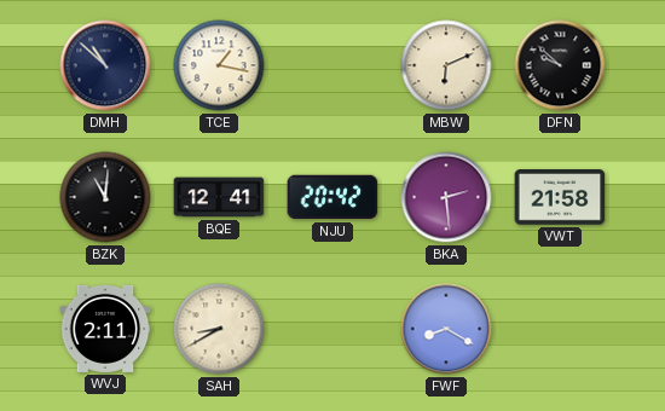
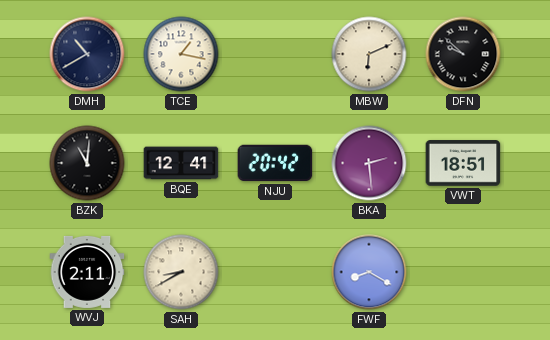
DMH: 10:52 -> 10:40 (87, 54)
VWT: 21:58 -> 18:51 (463, 163)
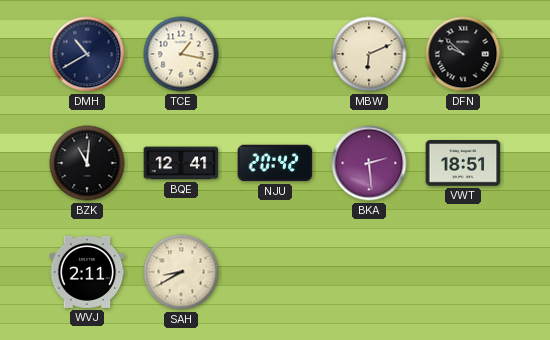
FWF: 8:20 -> none (369, 272)
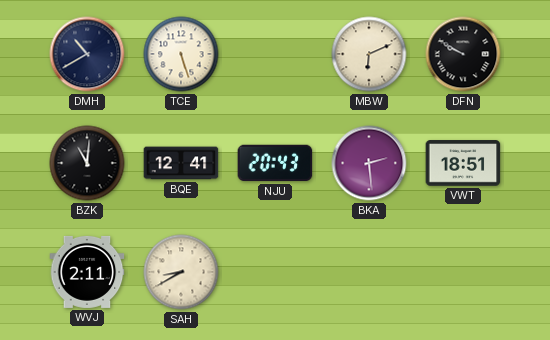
TCE: 1:17 -> 5:27 (181, 54)
DFN: 9:52 -> 9:50 (463, 54)
NJU: 20:42 -> 20:43 (275, 163)
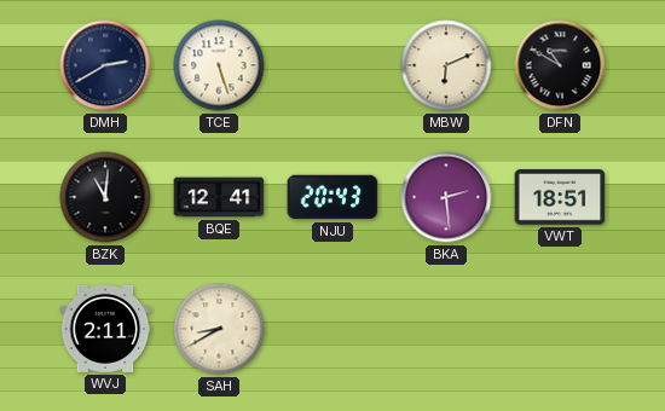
DMH: 10:40 -> 2:40 (105, 65)
DFN: 9:50 -> 10:50 (560, 65)
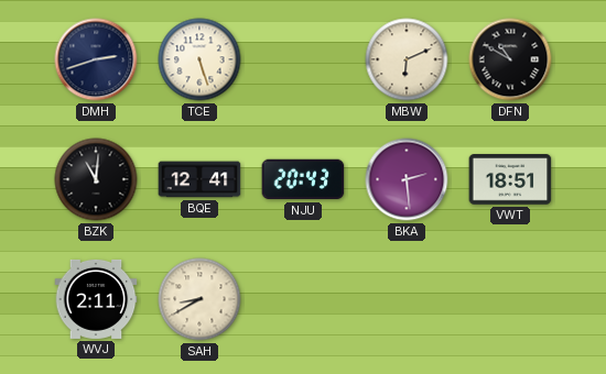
DMH: 2:40 -> 2:42 (96, 59)
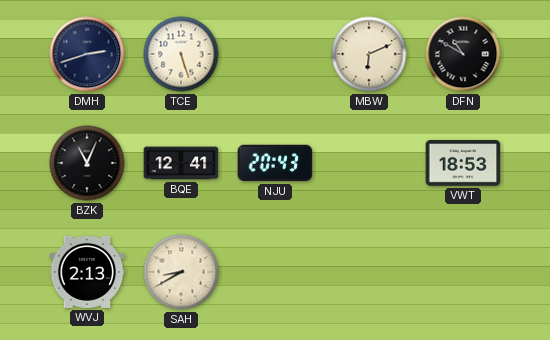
BZK: 11:01 -> 11:04 (87, 163)
BKA: 2:29 -> none (407, 179)
VWT: 18:51 -> 18:53 (463, 163)
WVJ: 2:11 -> 2:13 (87, 272)
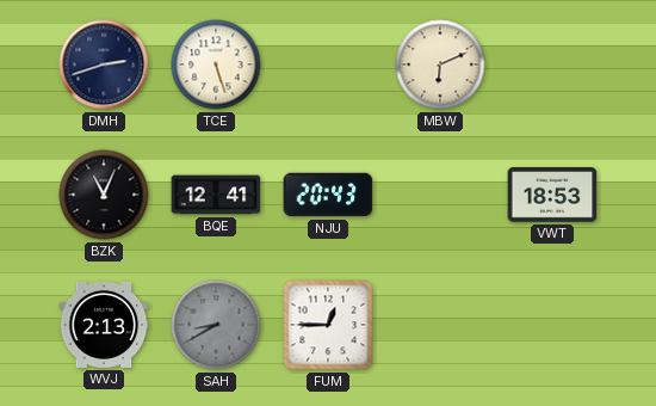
DFN: 10:50 -> none (463, 54)
SAH dial: cream -> grey (216, 325)
FUM: none -> 12:45 (328, 325)
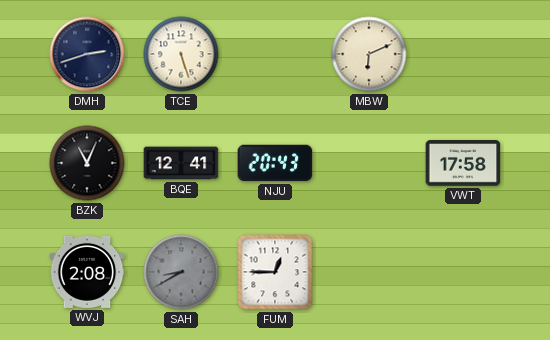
VWT: 18:53 -> 17:58 (463, 163)
WVJ: 2:13 -> 2:08 (87, 272)
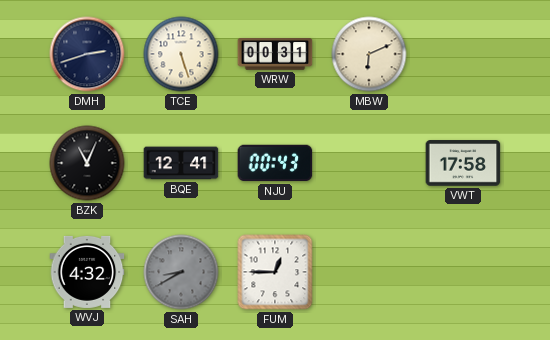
WRW: none -> 00:31 (275, 54)
NJU: 20:43 -> 00:43 (275, 163)
WVJ: 2:08 -> 4:32 (87, 272)
